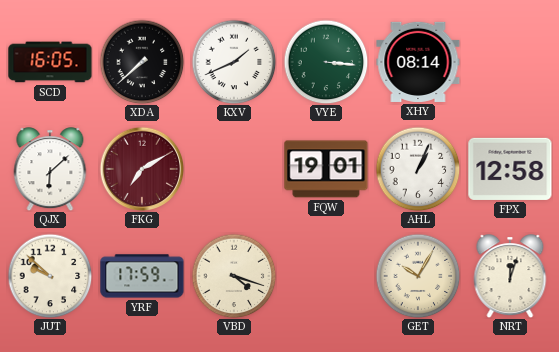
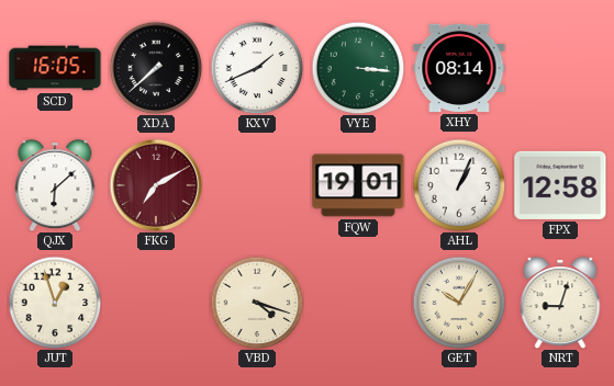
JUT: 9:52 -> 12:57 (55, 303)
YRF: 17:59 -> none (142, 276)
NRT: 12:03 -> 9:03 (560, 303)
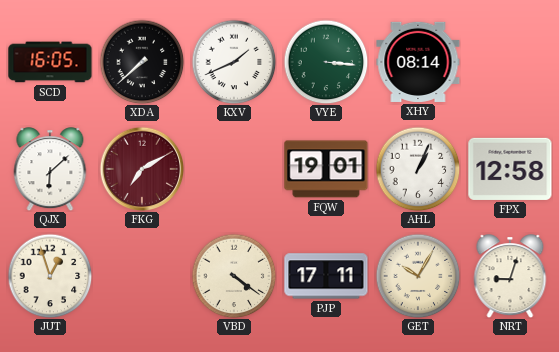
VBD: 4:18 -> 4:21 (234, 276)
PJP: none -> 17:11 (326, 276)
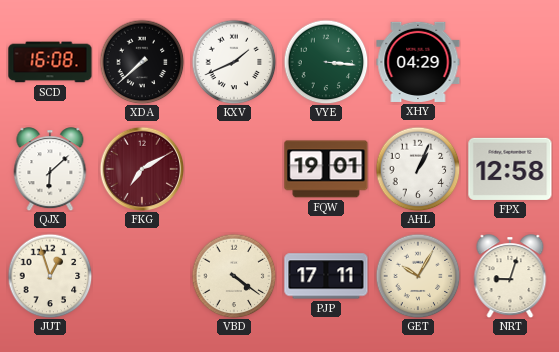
SCD: 16:05 -> 16:08 (50, 62)
XHY: 08:14 -> 04:29 (418, 62)
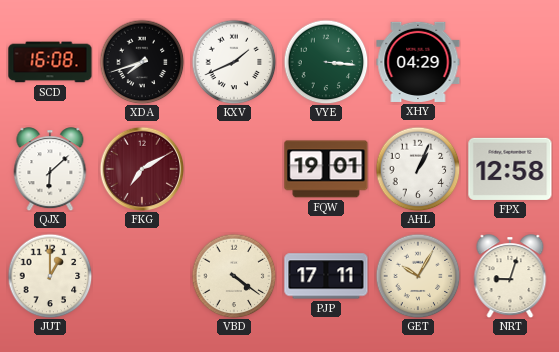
XDA: 7:38 -> 7:42 (142, 62)
JUT: 12:57 -> 1:00 (50, 276)
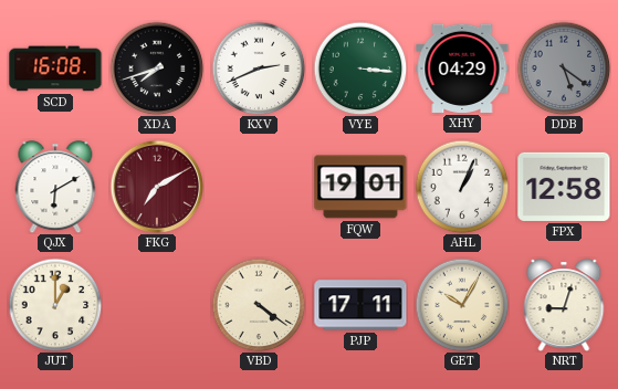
KXV: 1:41 -> 2:41 (259, 69)
DDB: none -> 5:21 (564, 69)
QJX: 6:08 -> 6:10 (55, 187)
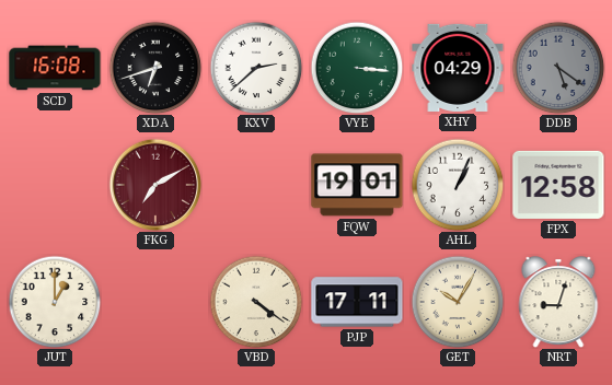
XDA: 7:42 -> 6:42 (155, 68)
KXV: 2:41 -> 2:38 (256, 68)
QJX: 6:10 -> none (55, 187)
